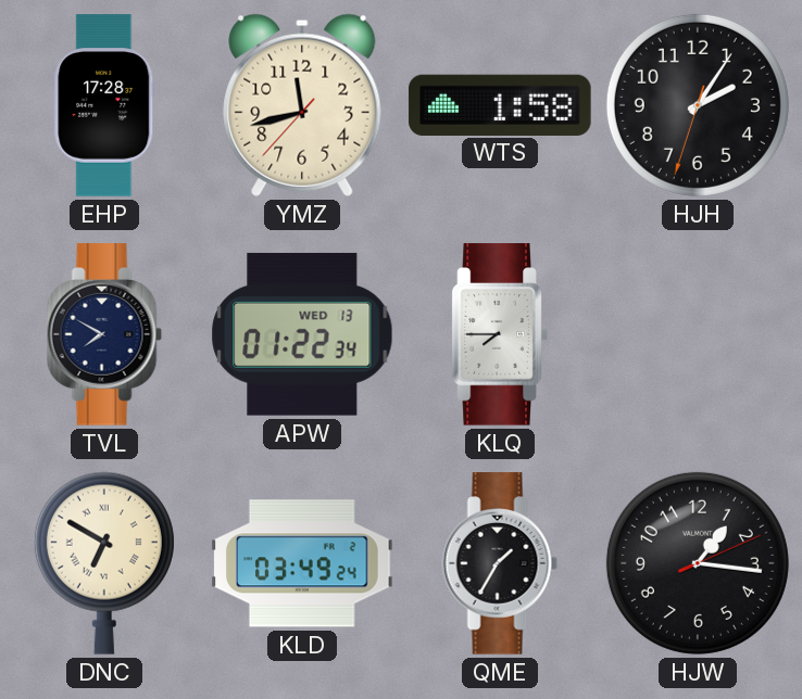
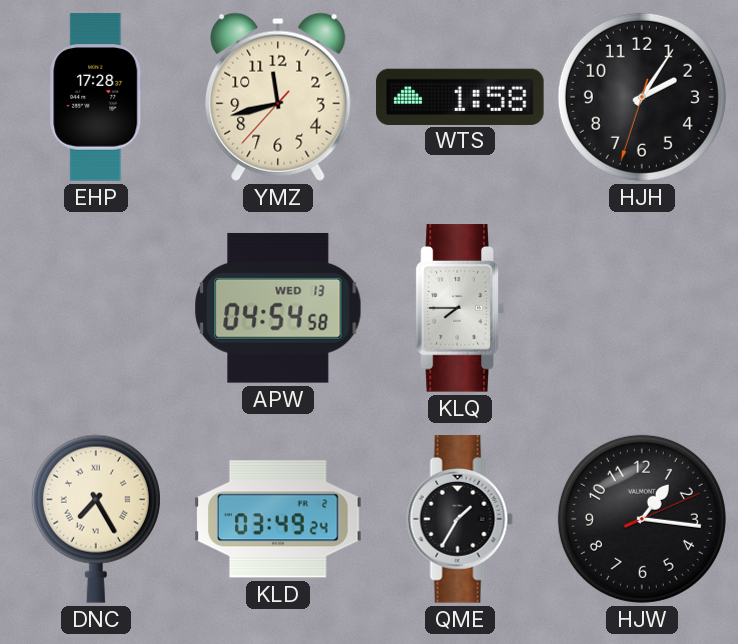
TVL: 7:50 -> none (104, 334)
APW: 01:22 -> 04:54 (278, 308)
DNC: 6:50 -> 7:25 (96, 519)
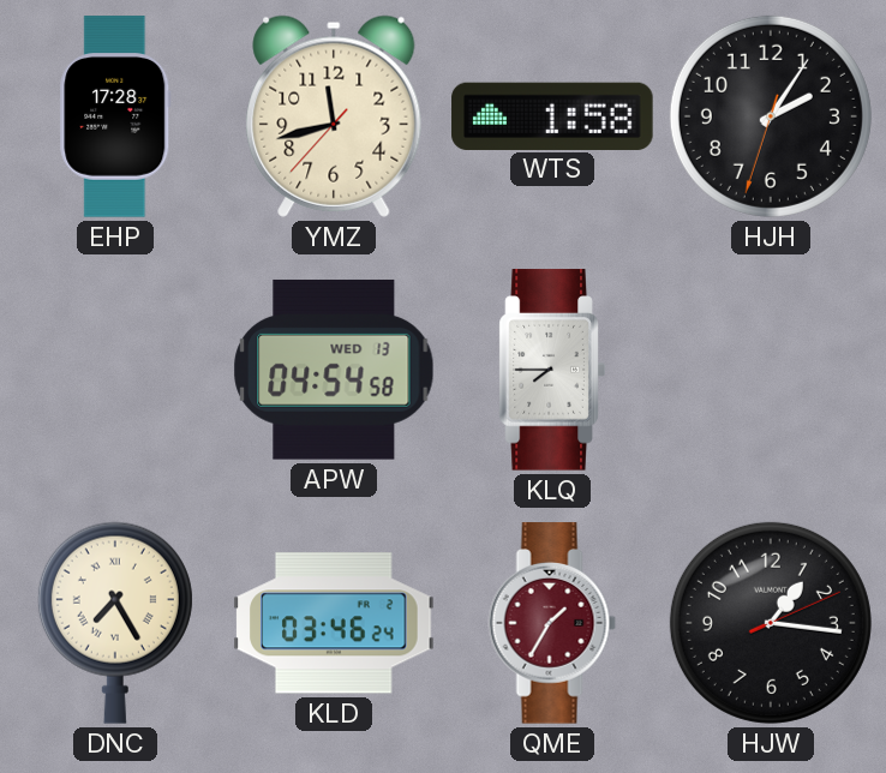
KLD: 03:49 -> 03:46 (334, 623)
QME dial: black -> burgundy (552, 623)
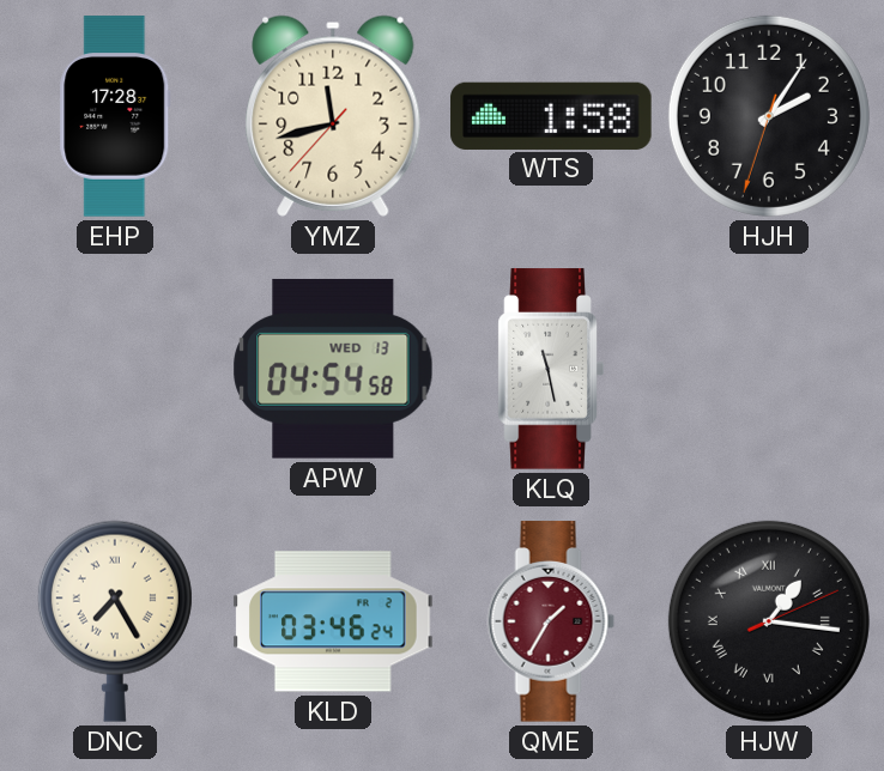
KLQ: 7:45 -> 11:28 (551, 369)
HJW numerals: Arabic -> Roman (769, 621)
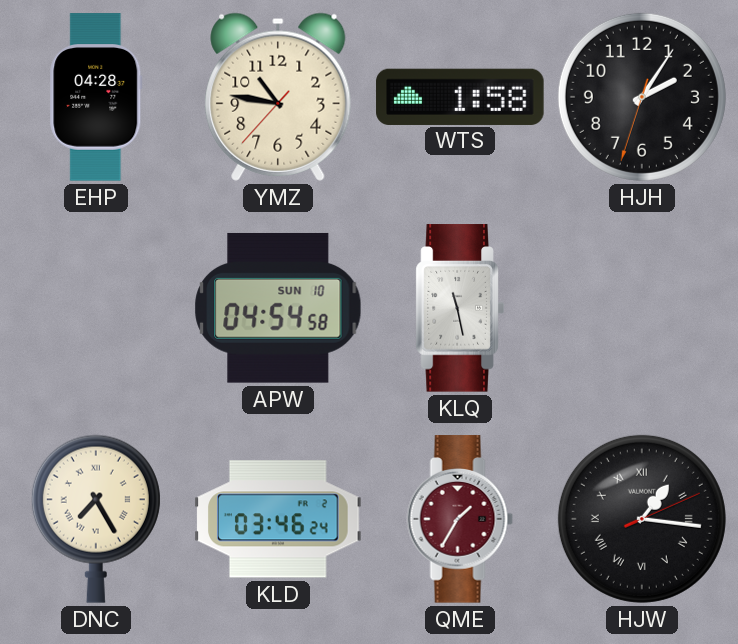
EHP: 17:28 -> 04:28 (96, 97)
YMZ: 11:42 -> 10:46 (278, 97)
APW date: WED 13 -> SUN 10 (278, 308)
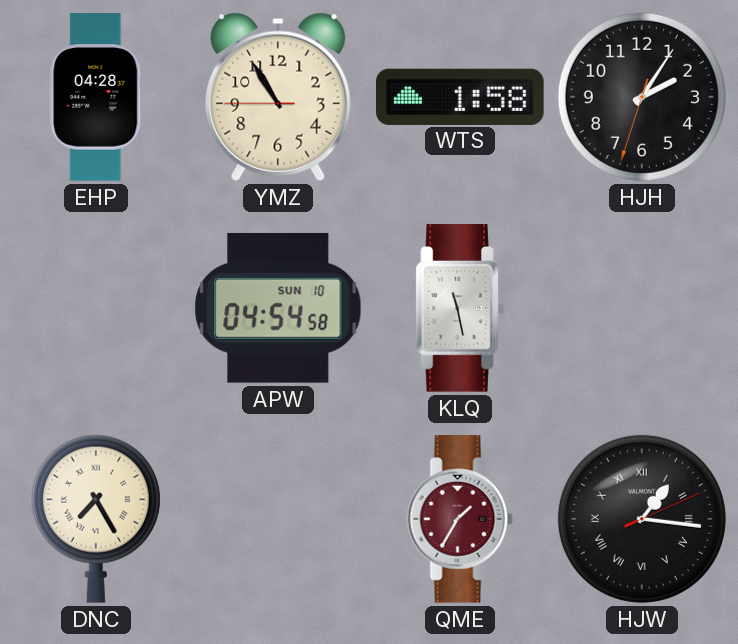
YMZ: 10:46 -> 10:54 (278, 97)
KLD: 03:46 -> none (278, 519)
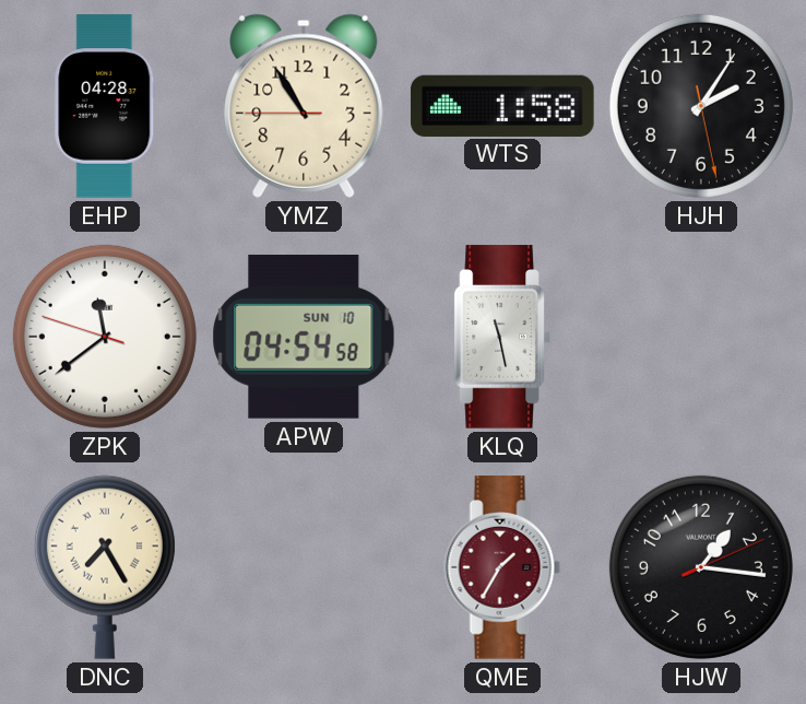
HJH: 2:05:33 -> 2:05:28 (701, 106)
ZPK: none -> 11:38 (105, 337)
HJW numerals: Roman -> Arabic (701, 567)
